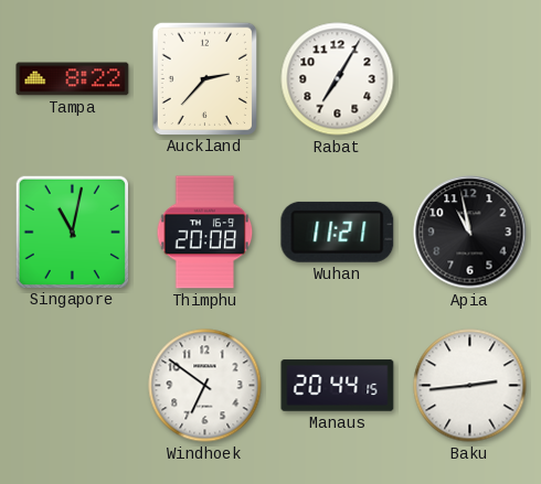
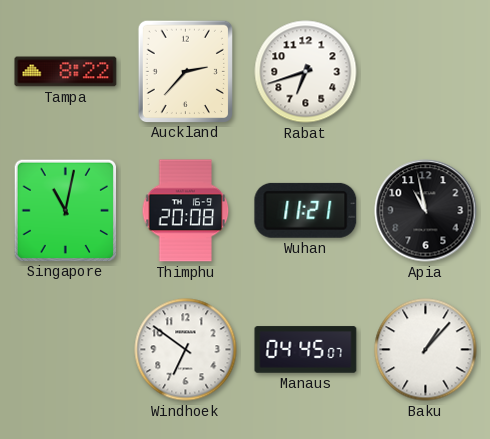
Rabat: 7:05 -> 6:42 (306, 72)
Manaus: 20:44 -> 04:45 (306, 350)
Baku: 2:44 -> 1:07 (426, 350)
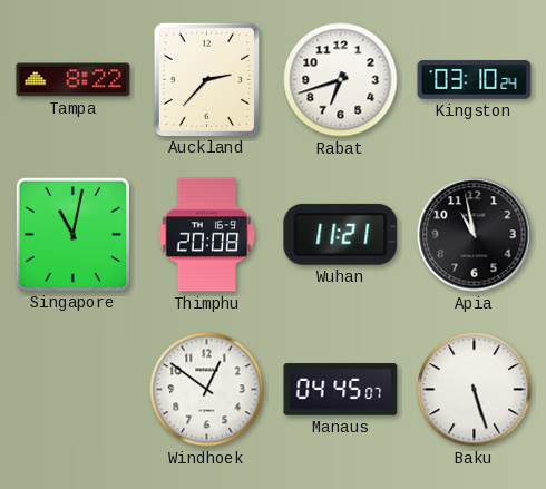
Kingston: none -> 03:10 (475, 80)
Windhoek: 6:51 -> 12:51 (207, 390)
Baku: 1:07 -> 5:27 (475, 390)
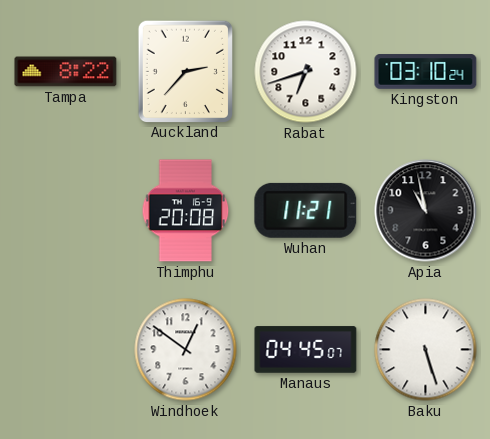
Singapore: 11:02 -> none (72, 234)
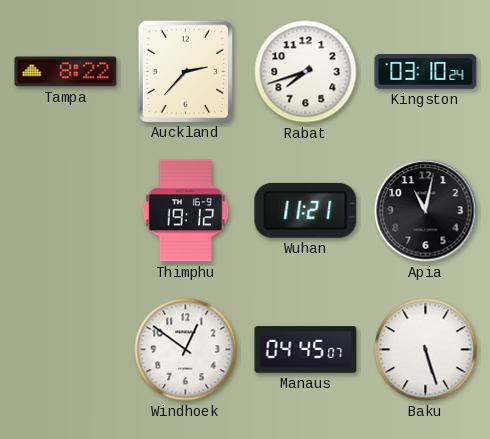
Rabat: 6:42 -> 7:42 (306, 72)
Thimphu: 20:08 -> 19:12 (186, 211)
Apia: 10:58 -> 11:02 (426, 211)
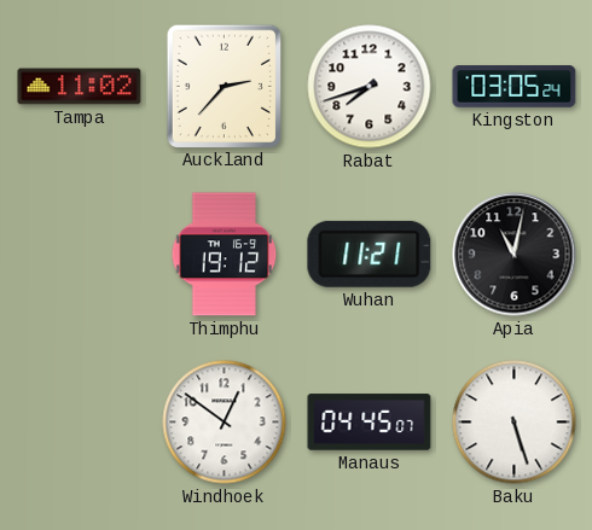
Tampa: 8:22 -> 11:02 (80, 87)
Kingston: 03:10 -> 03:05 (515, 87)
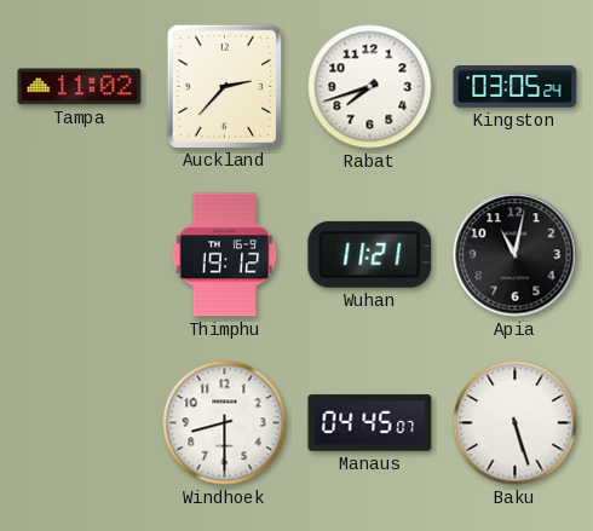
Windhoek: 12:51 -> 8:30 (225, 423)
